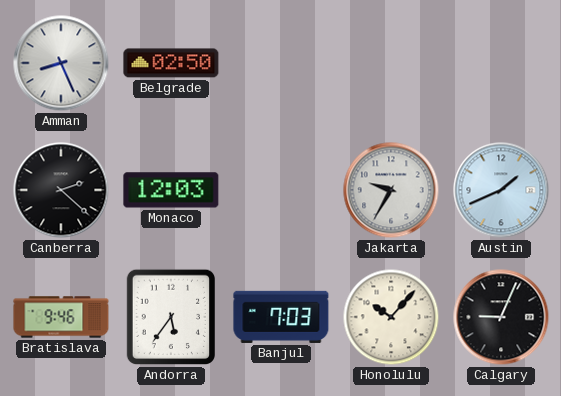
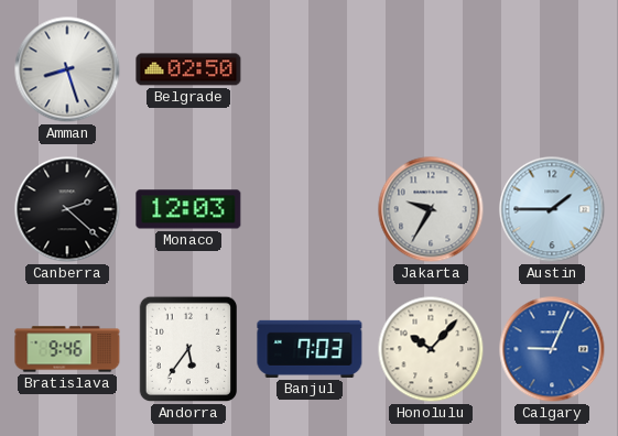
Amman: 8:26 -> 8:27 (67, 69)
Austin: 1:41 -> 1:45 (552, 209)
Calgary dial: black -> blue (552, 349)
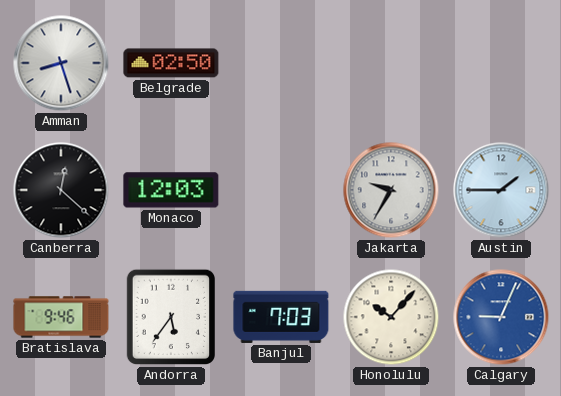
Canberra: 2:22 -> 12:22 (61, 190)
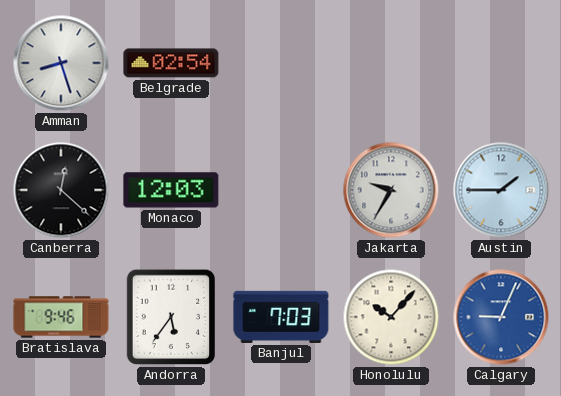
Belgrade: 02:50 -> 02:54 (171, 63)
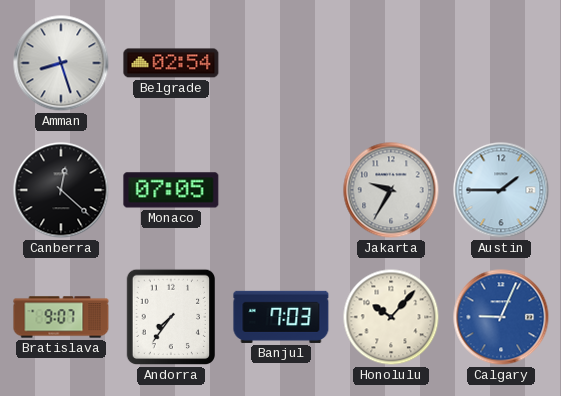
Monaco: 12:03 -> 07:05 (171, 190)
Bratislava: 9:46 -> 9:07 (61, 317)
Andorra: 5:36 -> 7:36 (170, 317)
